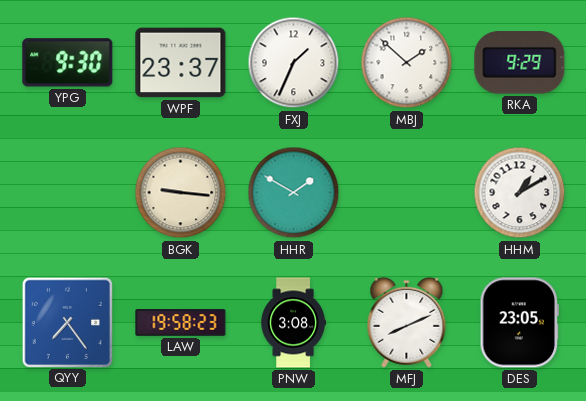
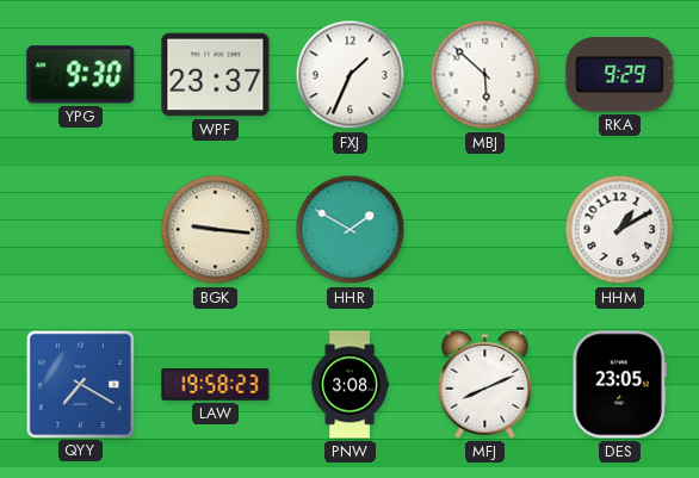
MBJ: 1:52 -> 5:52 (485, 75)
QYY: 7:24 -> 7:20 (80, 384)
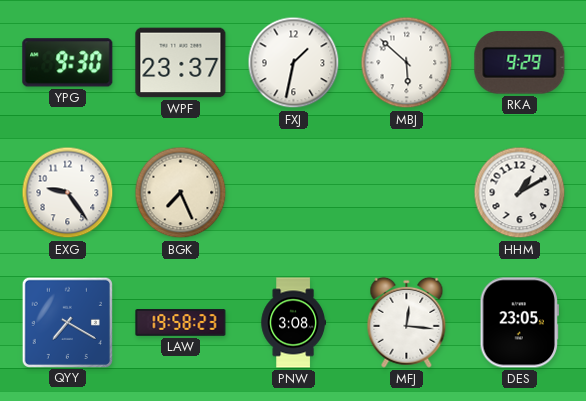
FXJ: 1:34 -> 1:32 (294, 63)
EXG: none -> 9:24 (68, 193)
BGK: 9:16 -> 7:26 (181, 193)
HHR: 1:50 -> none (351, 230)
MFJ: 8:11 -> 12:16 (407, 322)
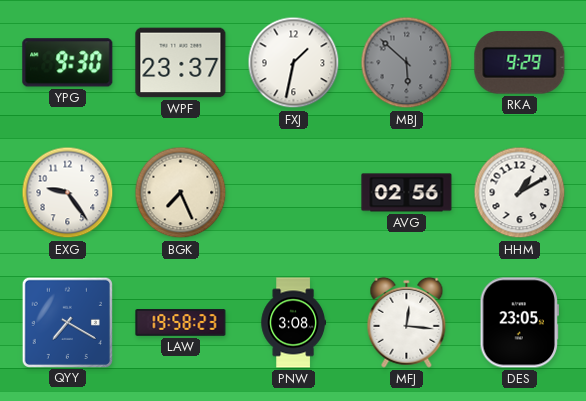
MBJ dial: white -> grey (407, 63)
AVG: none -> 02:56 (407, 193)
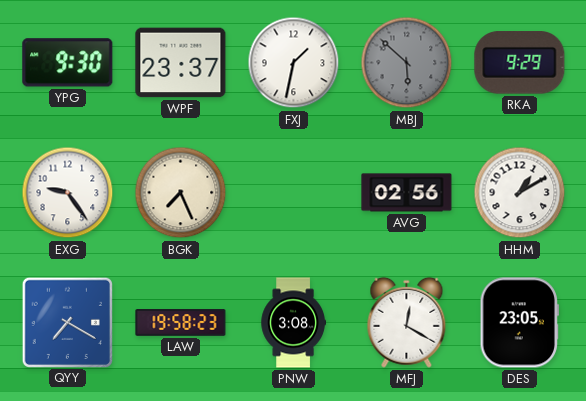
MFJ: 12:16 -> 12:20 (407, 322)
